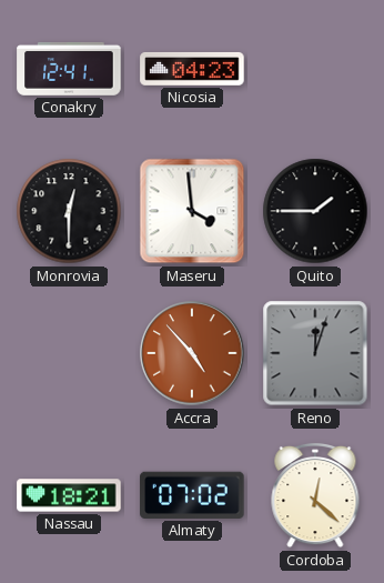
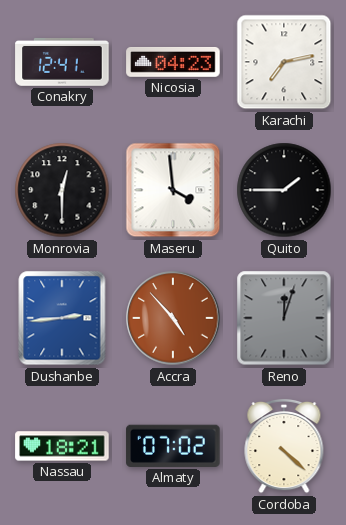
Karachi: none -> 7:13 (284, 62)
Dushanbe: none -> 2:44 (62, 318)
Cordoba: 12:22 -> 4:22 (284, 446)
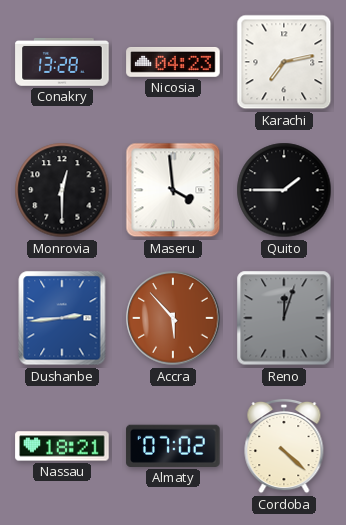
Conakry: 12:41 -> 13:28 (62, 62)
Accra: 4:53 -> 5:53 (173, 318)
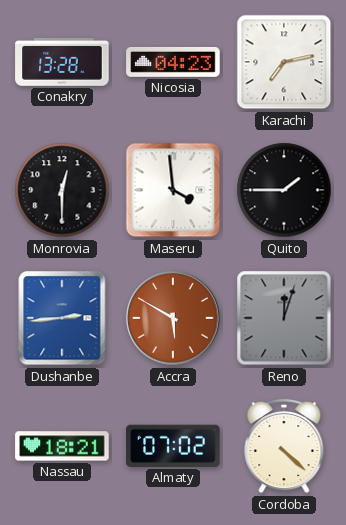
Accra: 5:53 -> 5:50 (173, 318)
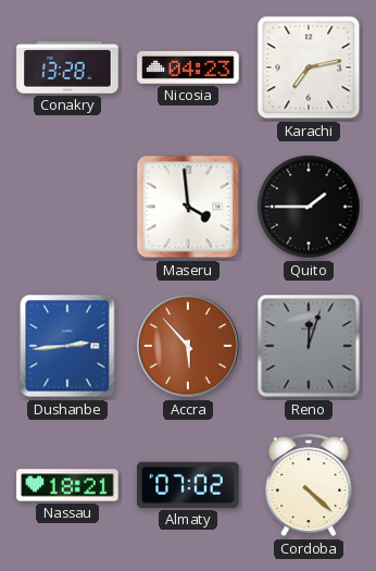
Monrovia: 12:30 -> none (62, 190)
Accra: 5:50 -> 5:53 (188, 346)
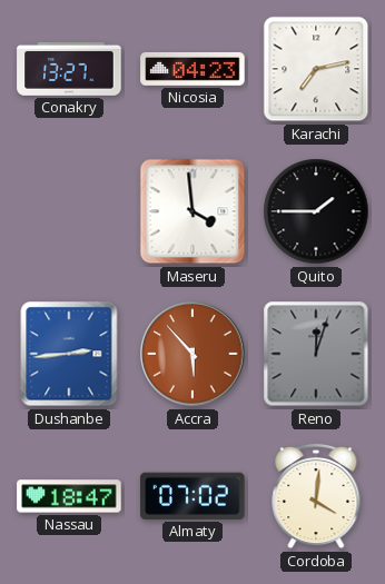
Conakry: 13:28 -> 13:27 (69, 69)
Nassau: 18:21 -> 18:47 (69, 496)
Cordoba: 4:22 -> 4:01 (316, 496)
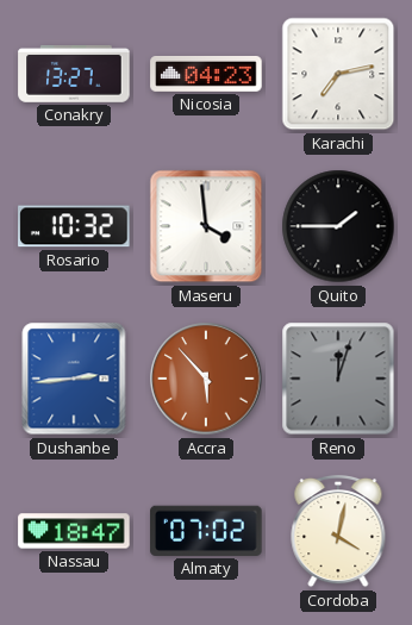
Rosario: none -> 10:32 (74, 226)
Cordoba: 4:01 -> 4:02 (338, 531)
